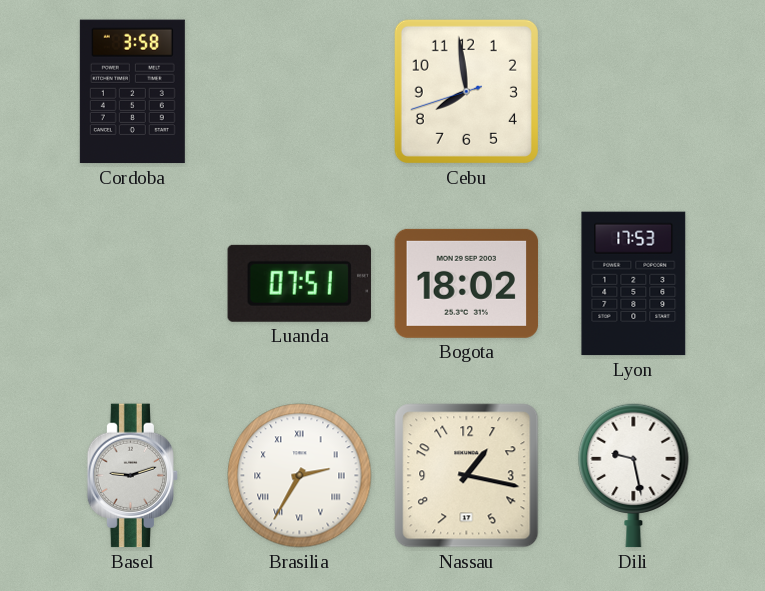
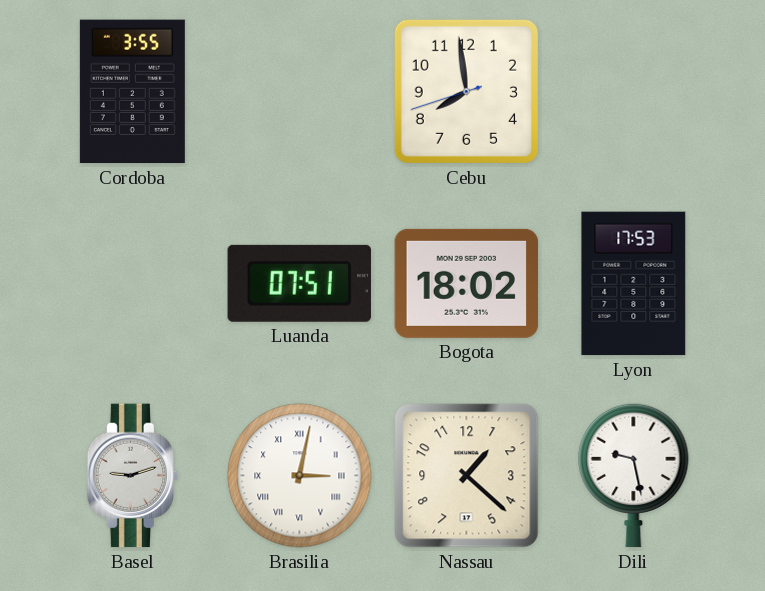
Cordoba: 3:58 -> 3:55 (132, 92)
Brasilia: 2:35 -> 3:02 (300, 476)
Nassau: 1:17 -> 1:22 (467, 476)
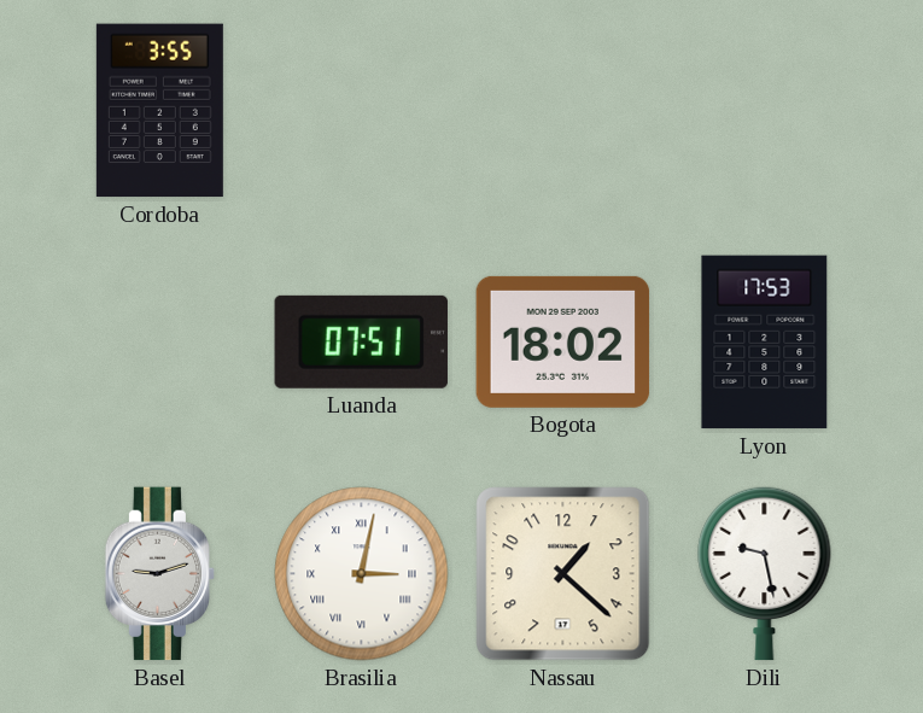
Cebu: 7:58 -> none (466, 91)
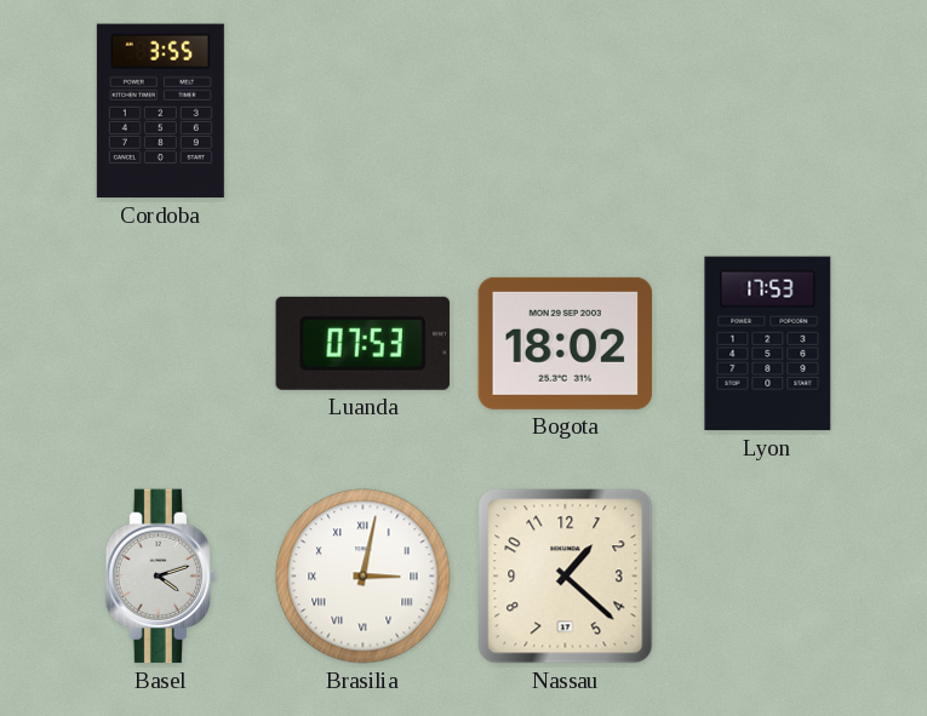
Luanda: 07:51 -> 07:53 (362, 343)
Basel: 9:12 -> 4:12 (161, 577)
Dili: 9:28 -> none (765, 573)
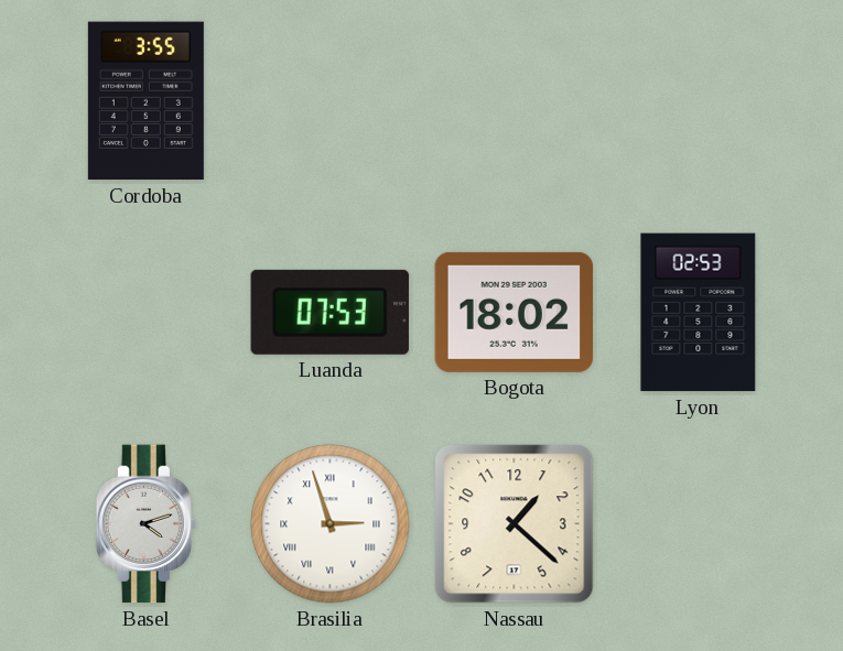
Lyon: 17:53 -> 02:53 (699, 313)
Brasilia: 3:02 -> 2:57 (331, 524)
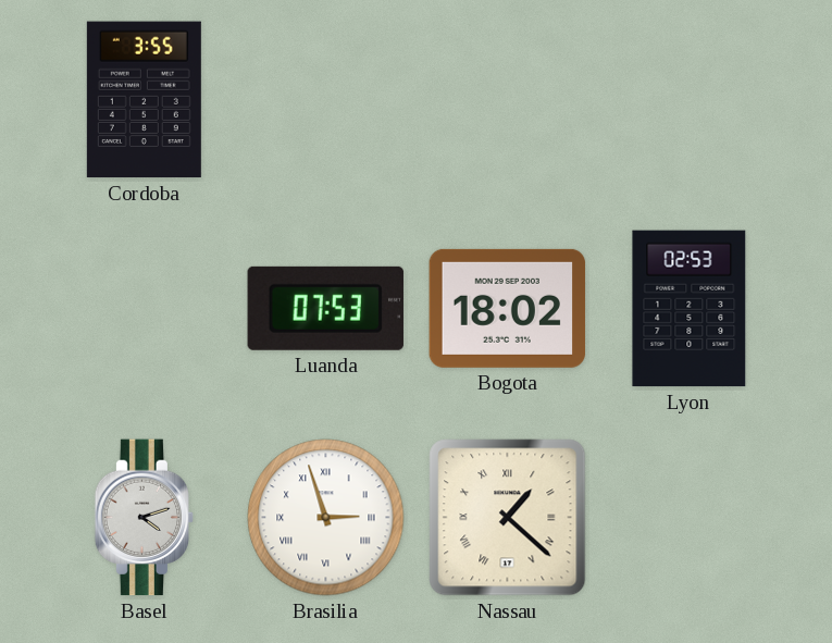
Nassau numerals: Arabic -> Roman (508, 518)
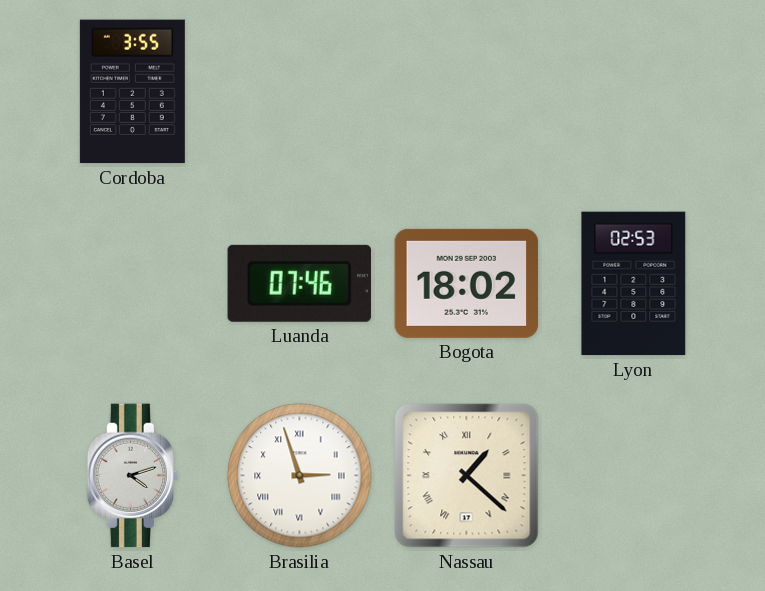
Luanda: 07:53 -> 07:46 (299, 283)
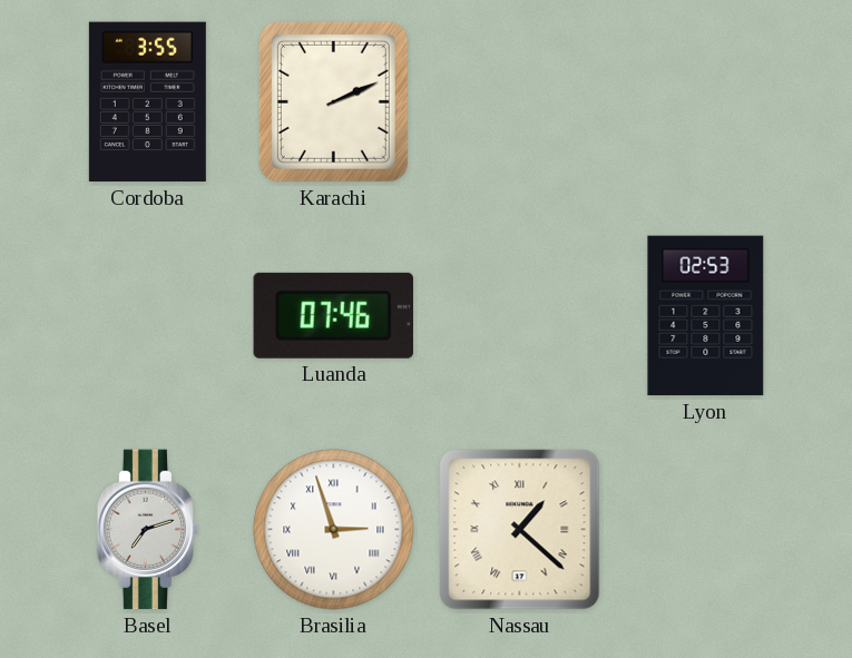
Karachi: none -> 2:11 (333, 101)
Bogota: 18:02 -> none (467, 283)
Basel: 4:12 -> 7:12 (148, 530)
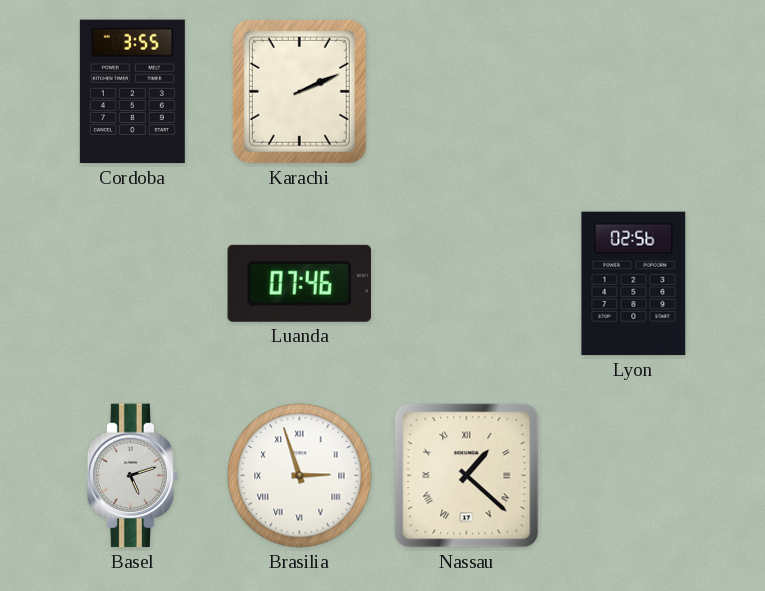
Lyon: 02:53 -> 02:56 (634, 284)
Basel: 7:12 -> 5:12 (133, 476)
